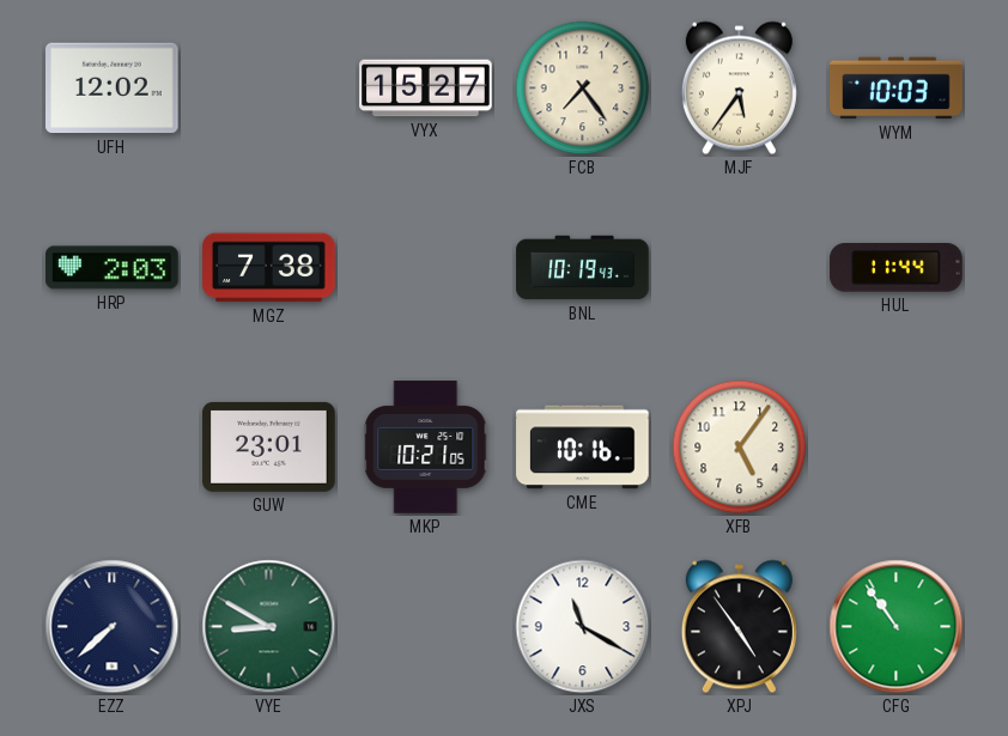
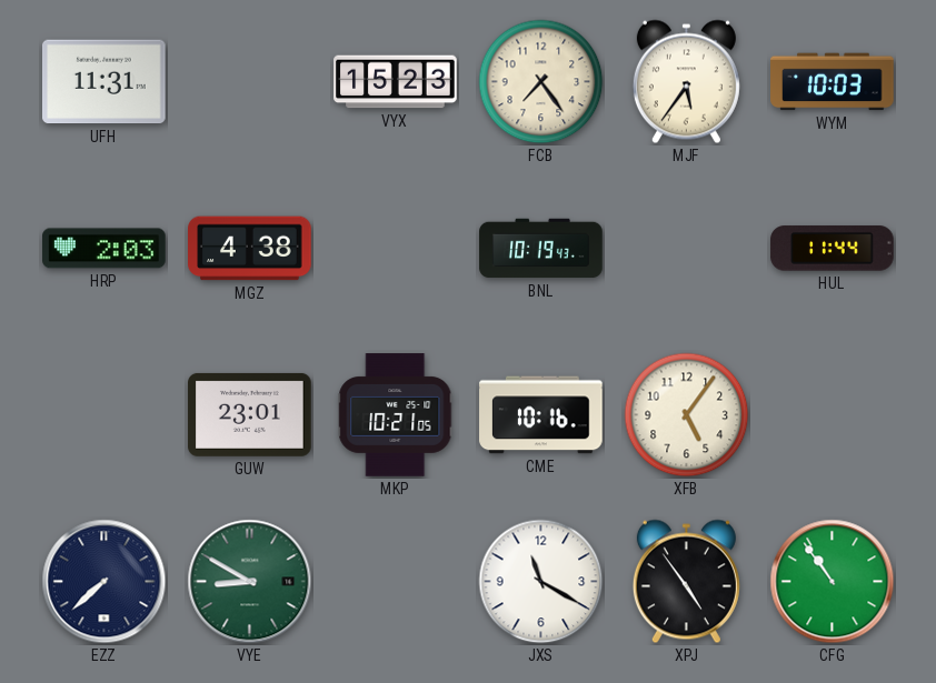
UFH: 12:02 -> 11:31 (104, 82)
VYX: 15:27 -> 15:23 (396, 82)
MGZ: 7:38 -> 4:38 (250, 249)
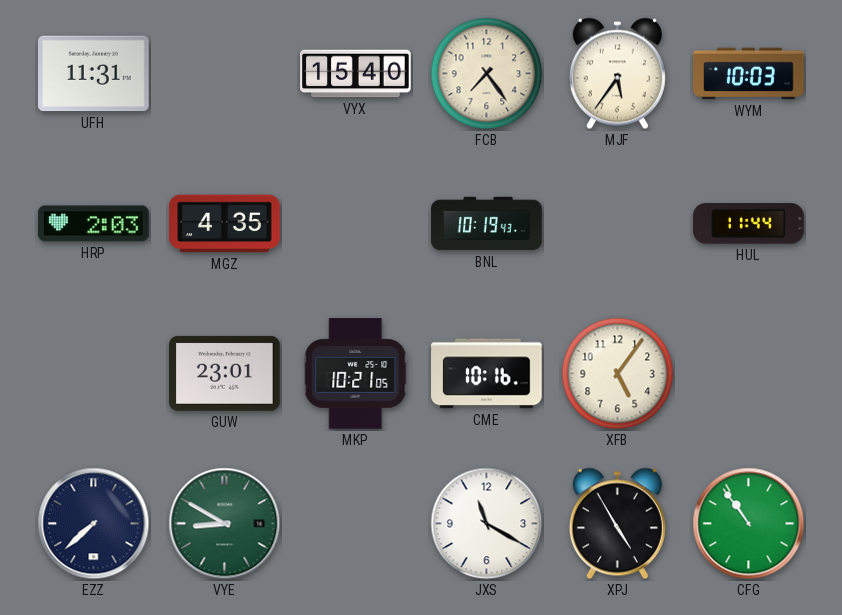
VYX: 15:23 -> 15:40 (356, 74)
MGZ: 4:38 -> 4:35 (225, 224)
XPJ: 4:54 -> 4:55 (617, 524)
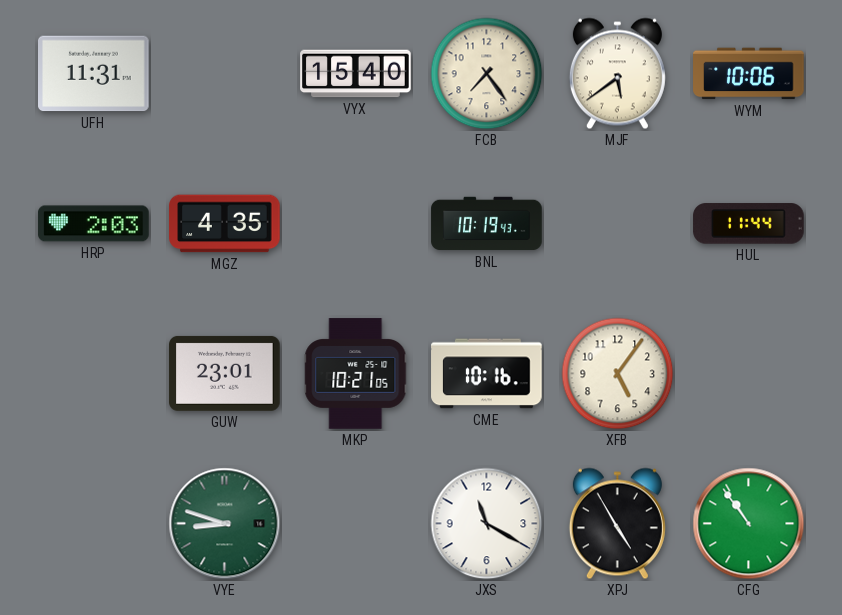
MJF: 5:36 -> 5:39 (617, 74)
WYM: 10:03 -> 10:06 (749, 74)
EZZ: 7:38 -> none (94, 524)
VYE: 8:50 -> 8:48 (225, 524)
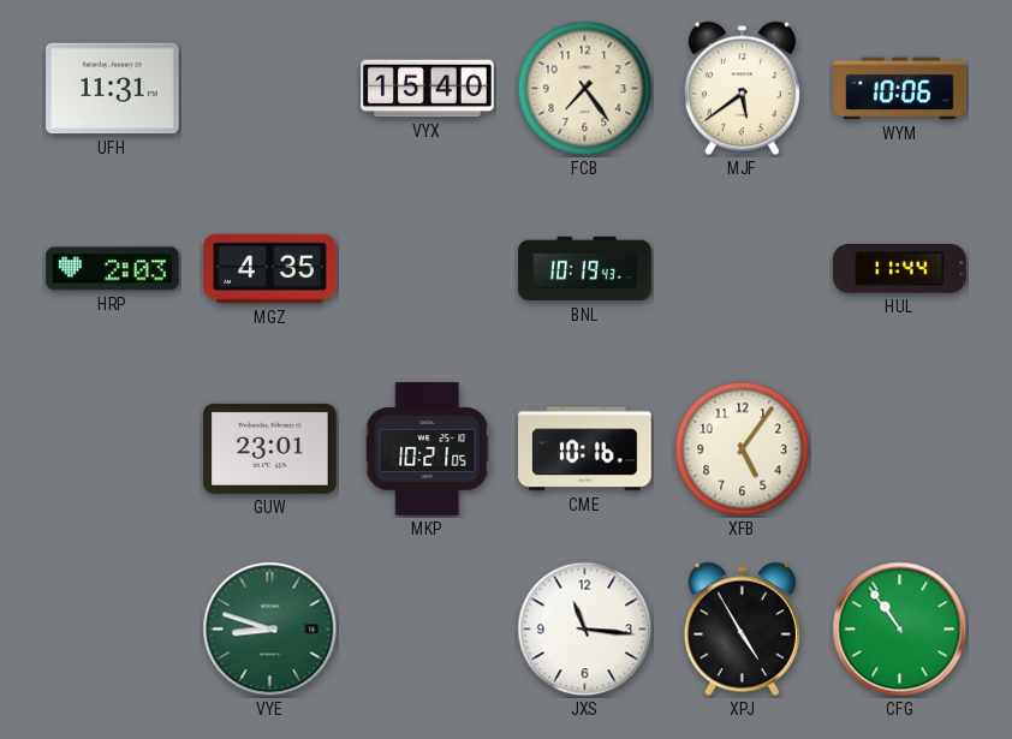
JXS: 11:20 -> 11:16 (585, 630)
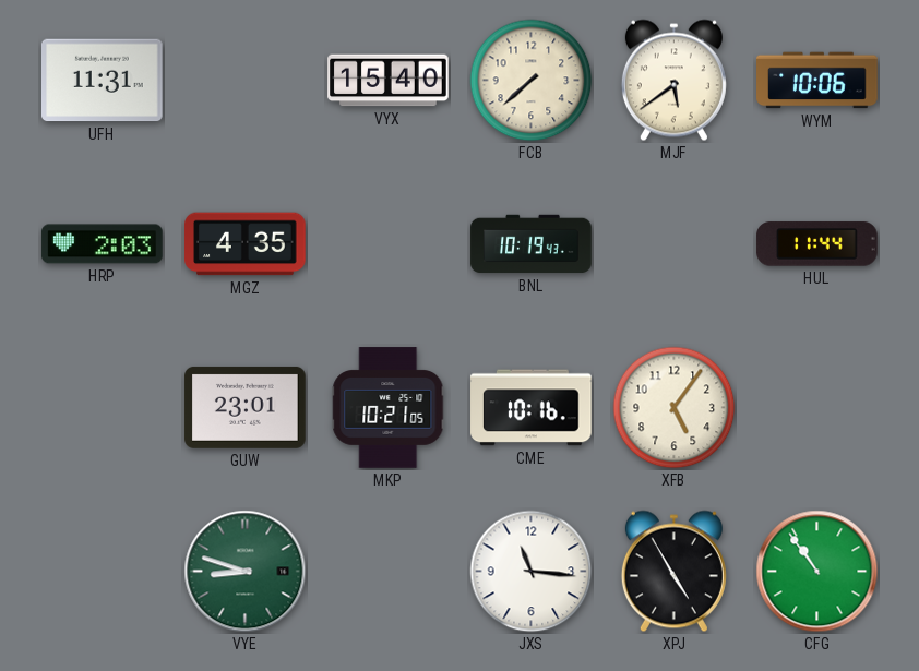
FCB: 7:24 -> 7:38 (532, 81)
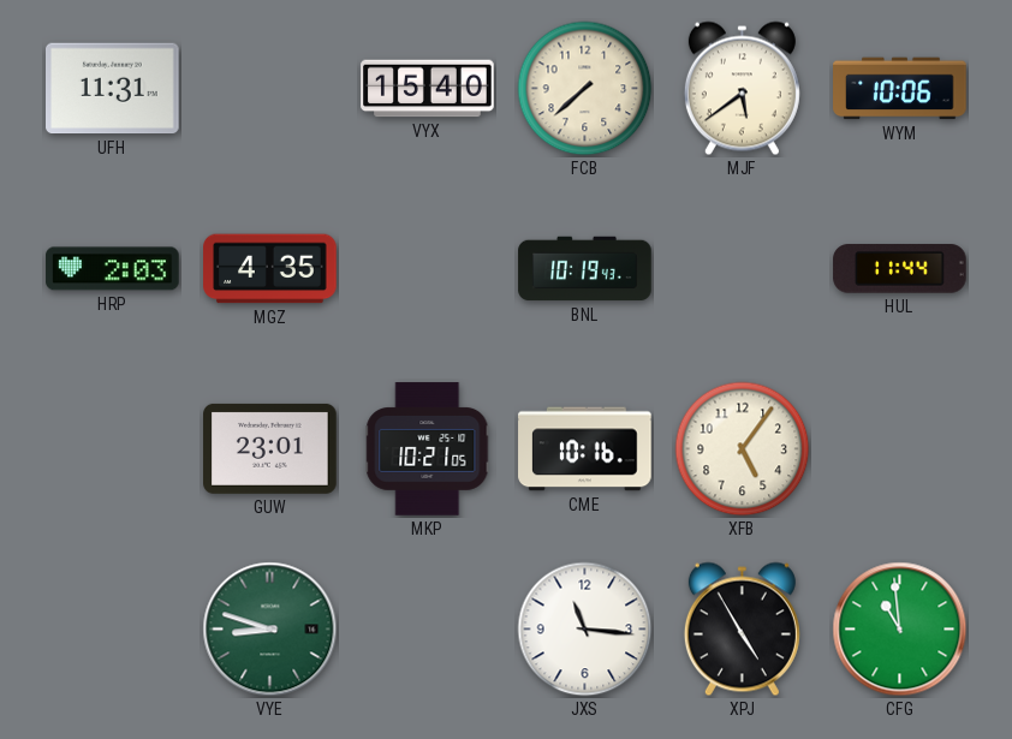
CFG: 10:54 -> 10:59 (900, 630)
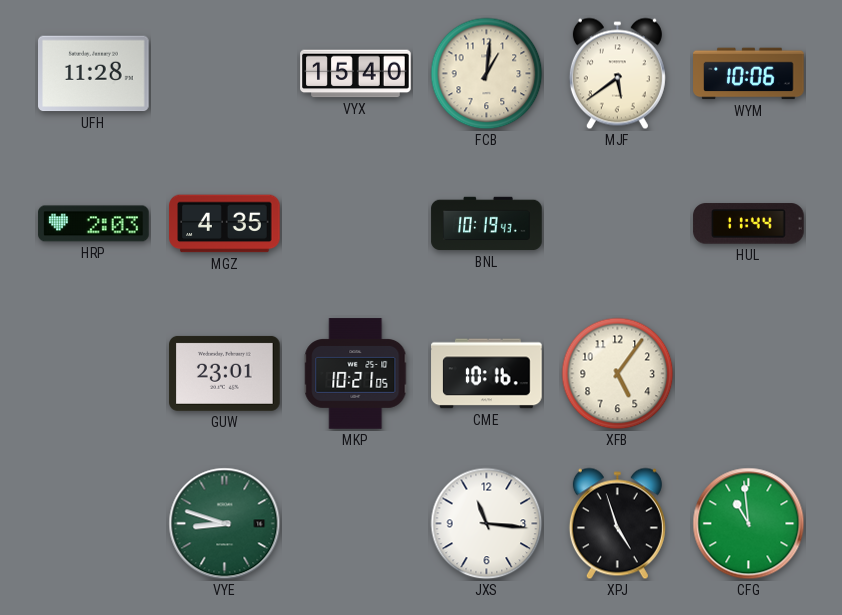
UFH: 11:31 -> 11:28 (94, 74)
FCB: 7:38 -> 1:01 (487, 74)
XPJ: 4:55 -> 4:57 (617, 524)
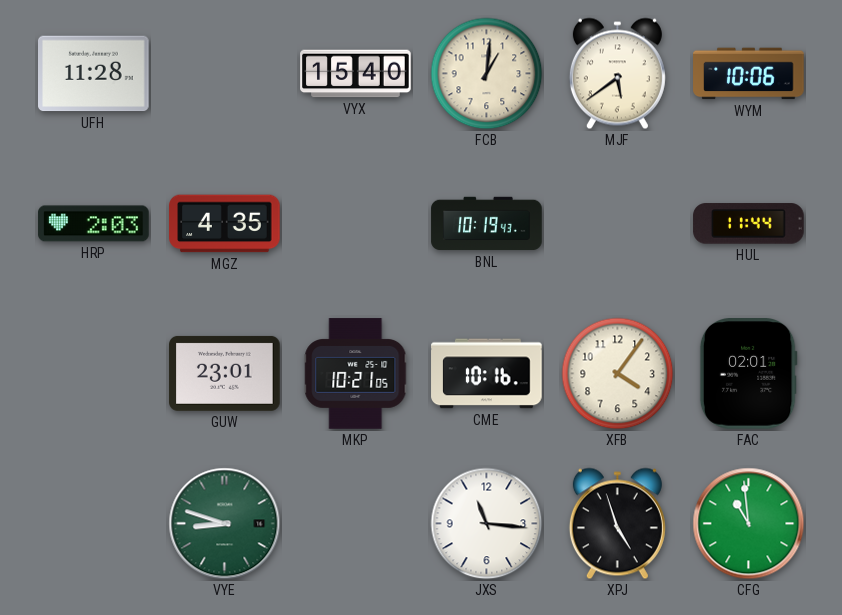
XFB: 5:06 -> 4:06 (618, 374)
FAC: none -> 02:01 (748, 374)
